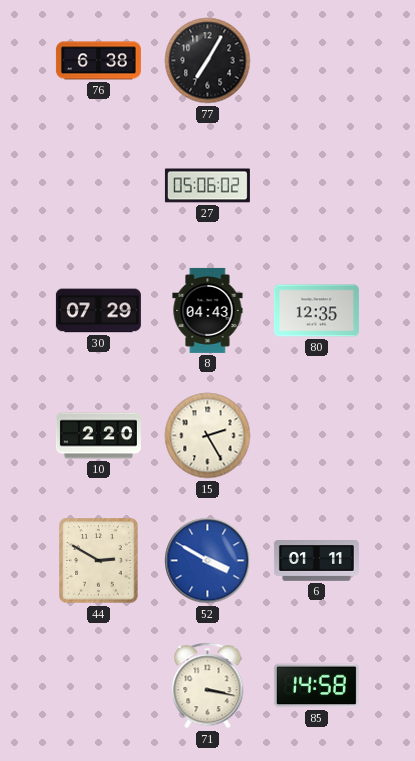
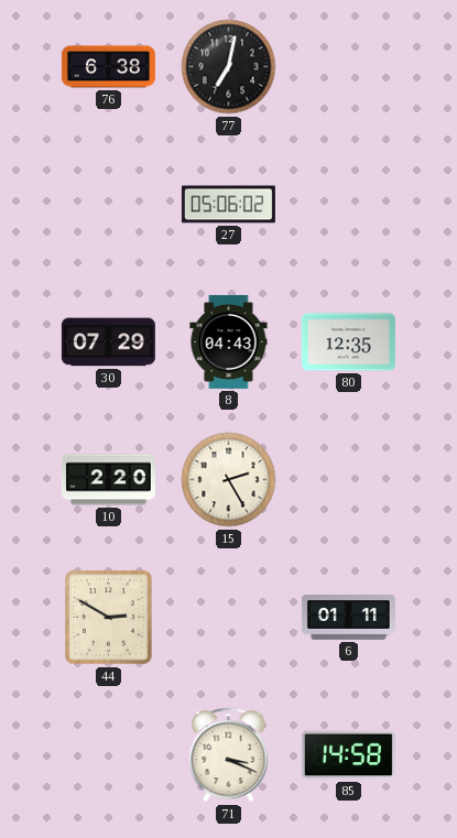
77: 7:05 -> 7:02 (229, 67)
52: 3:50 -> none (208, 561)
71: 3:17 -> 3:19 (229, 755)
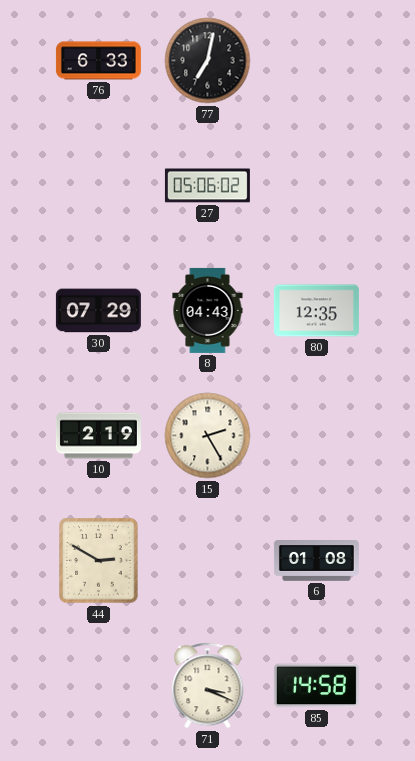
76: 6:38 -> 6:33 (98, 61)
10: 2:20 -> 2:19 (98, 436)
6: 01:11 -> 01:08 (316, 561)
